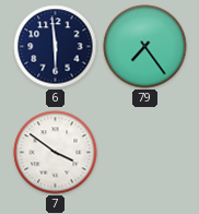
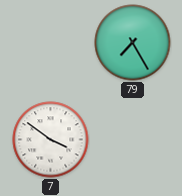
6: 5:59 -> none (56, 47)
79: 7:24 -> 7:25 (133, 43)
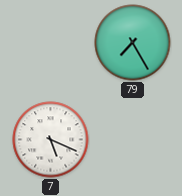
7: 3:51 -> 5:19 (51, 140)
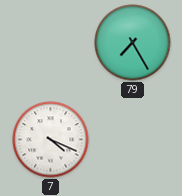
7: 5:19 -> 4:19 (51, 140)
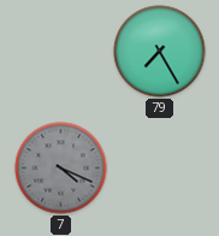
7 dial: white -> grey (61, 169)
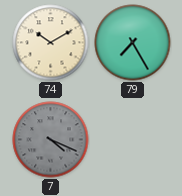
74: none -> 10:10 (51, 43)
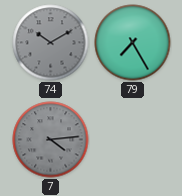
74 dial: cream -> grey (51, 43)
7: 4:19 -> 4:14 (51, 140)
